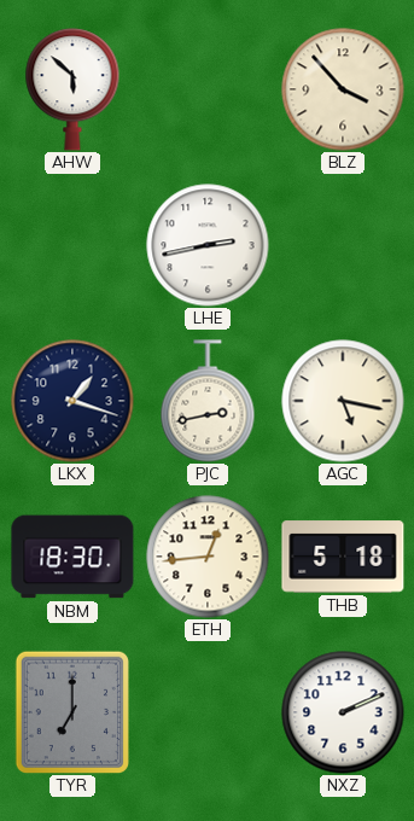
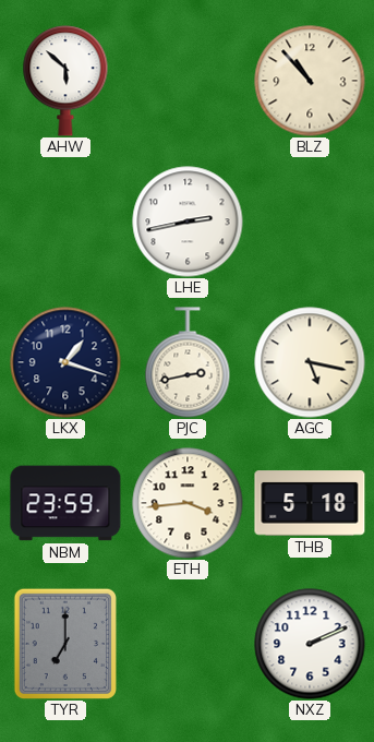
BLZ: 3:53 -> 10:53 (310, 81)
NBM: 18:30 -> 23:59 (65, 503)
ETH: 12:44 -> 3:44 (188, 503)
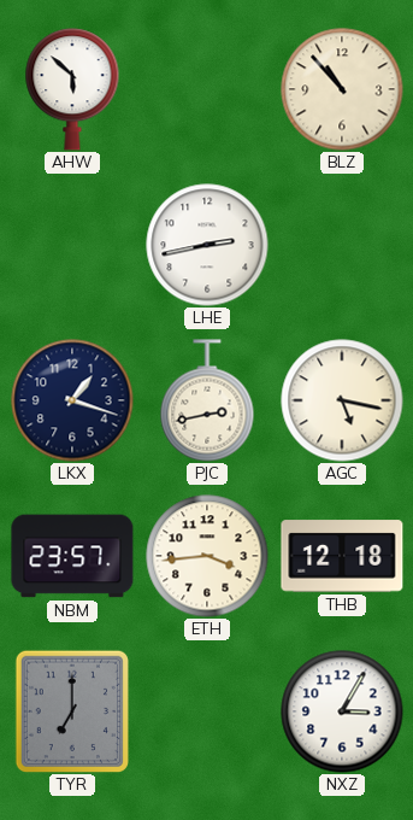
NBM: 23:59 -> 23:57 (72, 556)
THB: 5:18 -> 12:18 (342, 556)
NXZ: 2:11 -> 3:05 (342, 711)
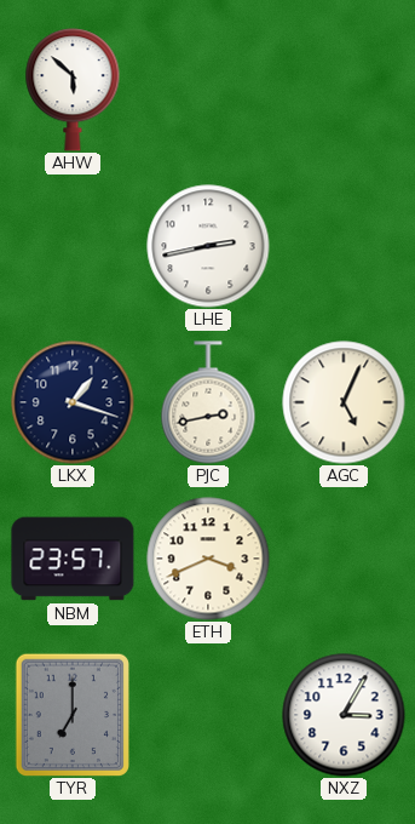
BLZ: 10:53 -> none (342, 89)
AGC: 5:17 -> 5:04 (344, 402)
ETH: 3:44 -> 3:41 (208, 559)
THB: 12:18 -> none (342, 556)
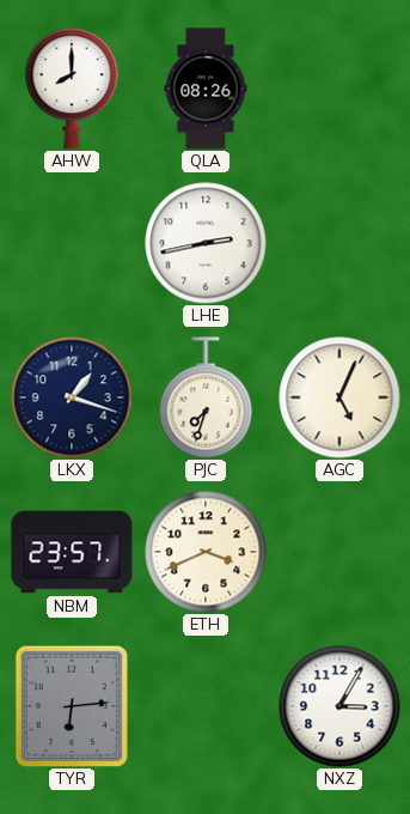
AHW: 5:52 -> 8:00 (72, 89)
QLA: none -> 08:26 (206, 89)
PJC: 2:43 -> 7:33 (206, 397)
TYR: 7:00 -> 6:14 (71, 705)
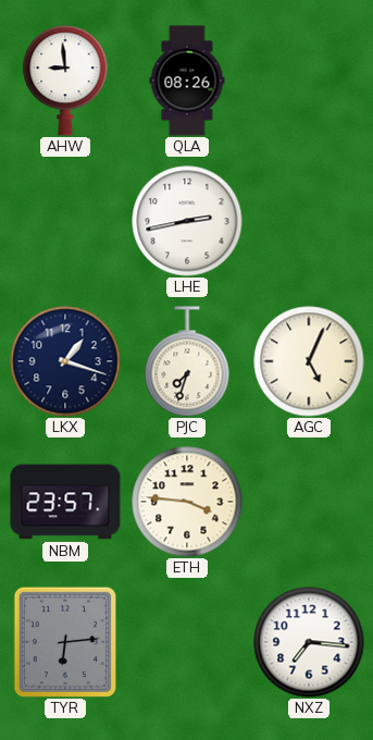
AHW: 8:00 -> 8:59 (65, 81)
ETH: 3:41 -> 3:46 (187, 502)
NXZ: 3:05 -> 7:16 (309, 642)
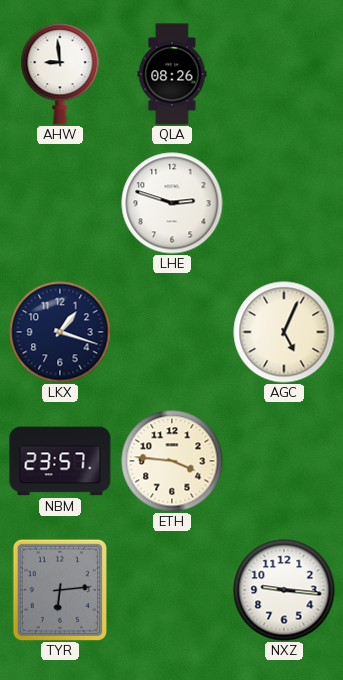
LHE: 2:43 -> 2:48 (172, 203)
PJC: 7:33 -> none (187, 361)
NXZ: 7:16 -> 9:16 (284, 590)
